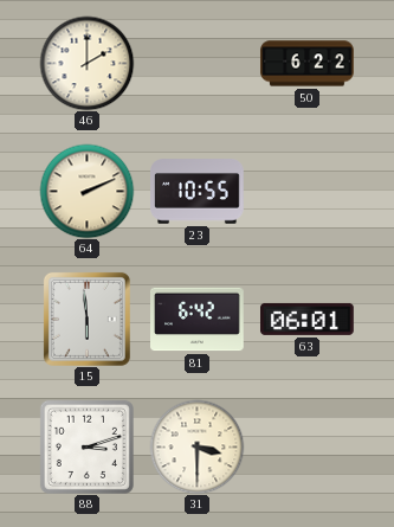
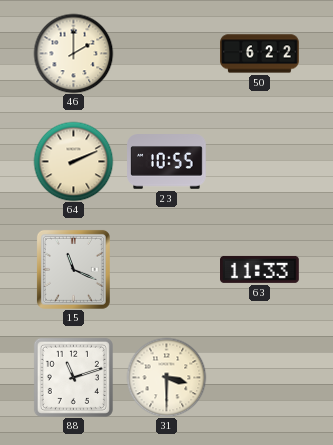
15: 5:59 -> 11:19 (73, 269)
81: 6:42 -> none (198, 320)
63: 06:01 -> 11:33 (260, 269)
88: 3:12 -> 11:12 (73, 377)
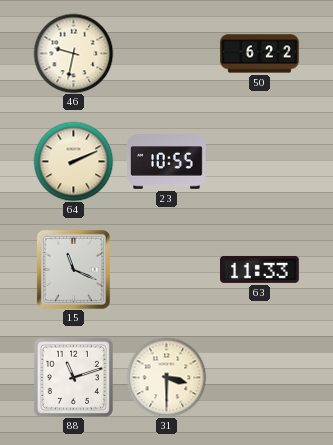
46: 2:00 -> 9:32 (73, 53)
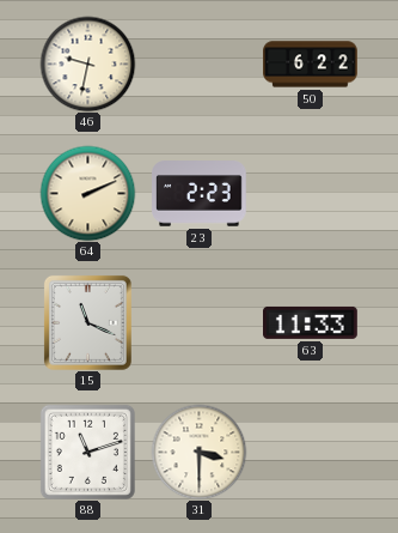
23: 10:55 -> 2:23 (200, 194)
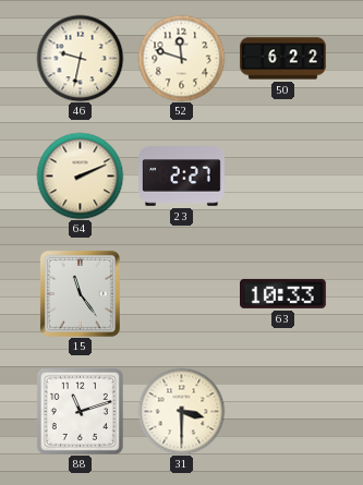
52: none -> 11:48 (181, 58)
23: 2:23 -> 2:27 (182, 177)
15: 11:19 -> 11:24 (80, 293)
63: 11:33 -> 10:33 (283, 293)
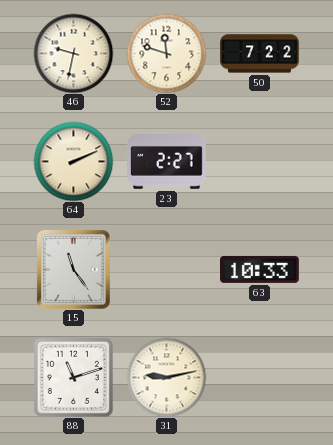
50: 6:22 -> 7:22 (260, 54)
31: 3:30 -> 9:13 (166, 377)
